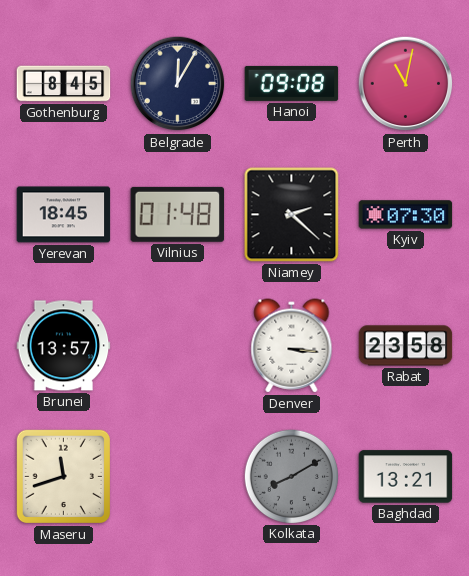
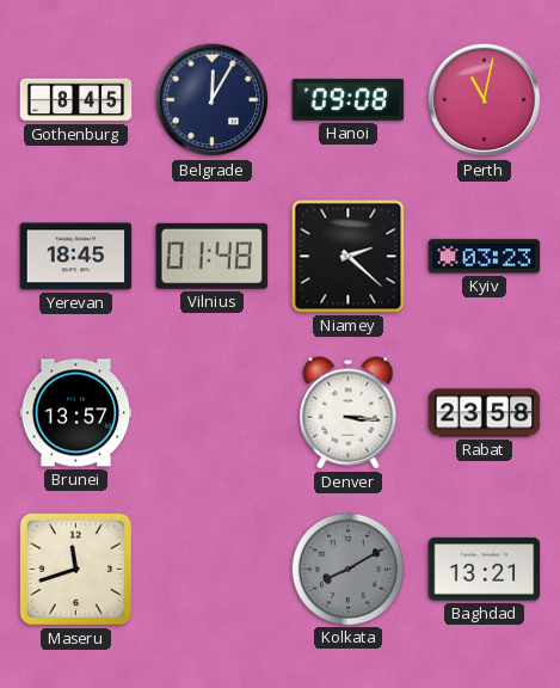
Kyiv: 07:30 -> 03:23 (485, 257)
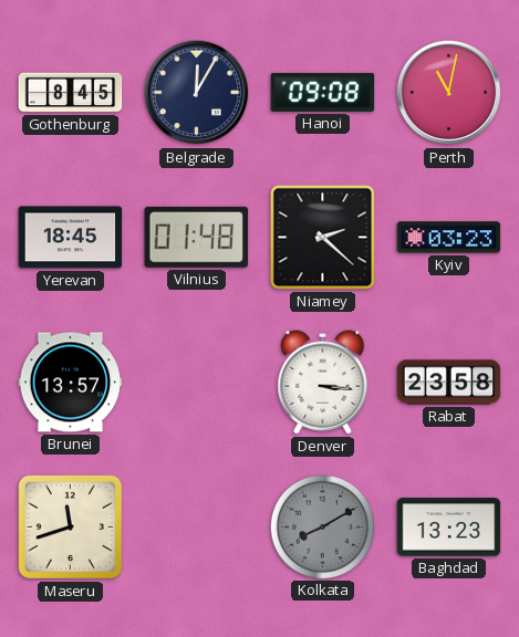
Baghdad: 13:21 -> 13:23 (449, 528)
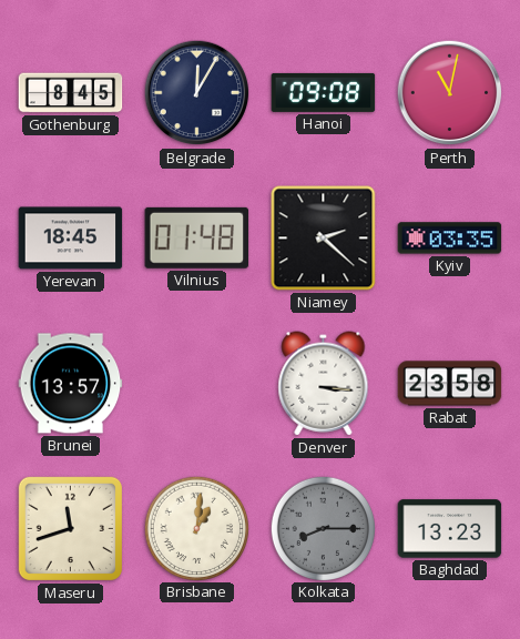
Kyiv: 03:23 -> 03:35 (450, 239)
Brisbane: none -> 1:01 (196, 528)
Kolkata: 8:10 -> 8:15 (323, 528)
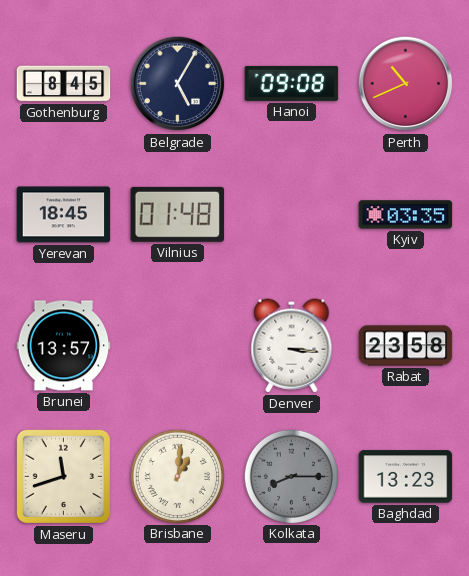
Belgrade: 12:05 -> 5:05 (178, 84)
Perth: 11:02 -> 10:41 (406, 84)
Niamey: 2:22 -> none (324, 239)
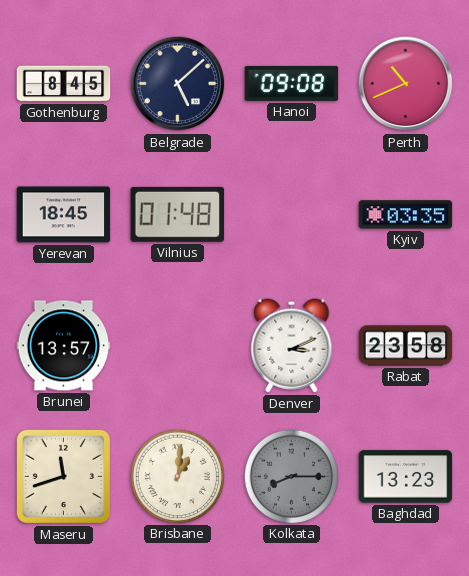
Belgrade: 5:05 -> 5:08 (178, 84)
Denver: 3:16 -> 3:11 (292, 346)
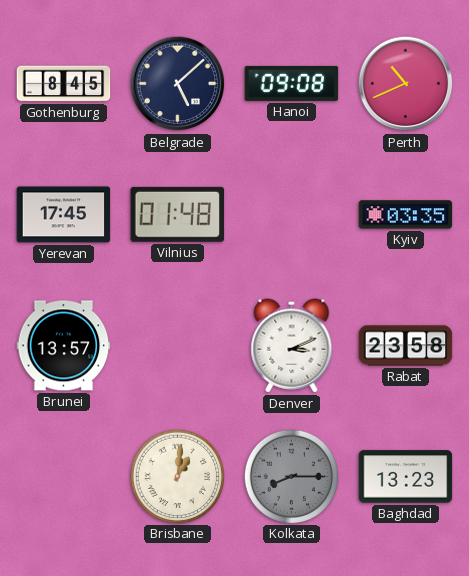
Yerevan: 18:45 -> 17:45 (64, 215)
Maseru: 11:42 -> none (63, 476)
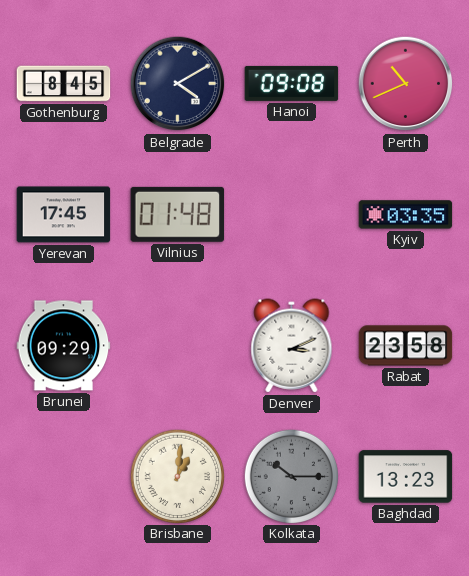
Belgrade: 5:08 -> 4:10 (178, 84)
Brunei: 13:57 -> 09:29 (64, 346)
Kolkata: 8:15 -> 10:15 (291, 476)
